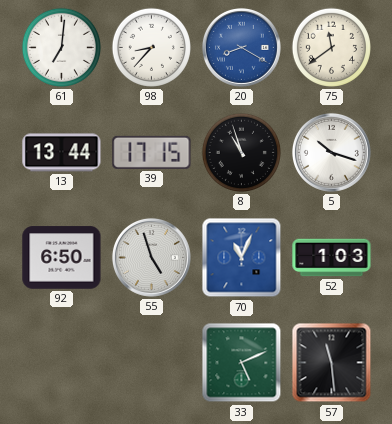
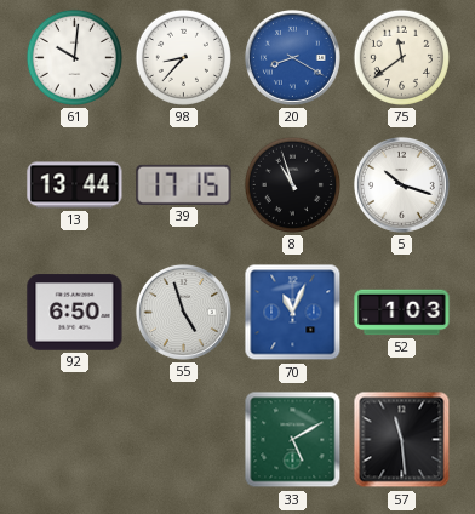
61: 7:01 -> 10:01 (74, 57)
33: 5:11 -> 5:10 (293, 440)
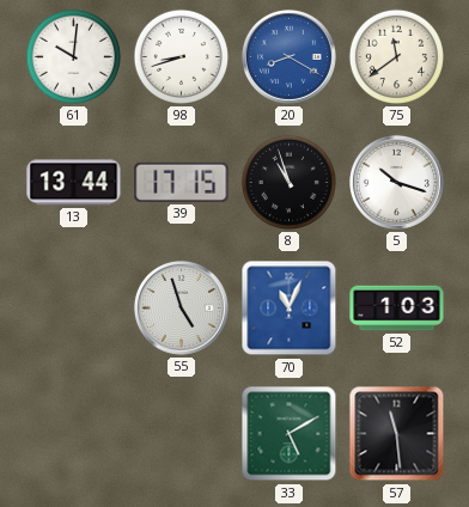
98: 8:37 -> 8:42 (181, 56)
92: 6:50 -> none (75, 313)
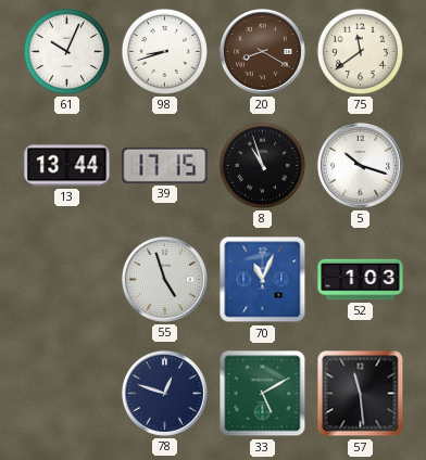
61: 10:01 -> 10:04 (66, 51)
20 dial: blue -> brown (262, 51)
78: none -> 12:48 (164, 393)
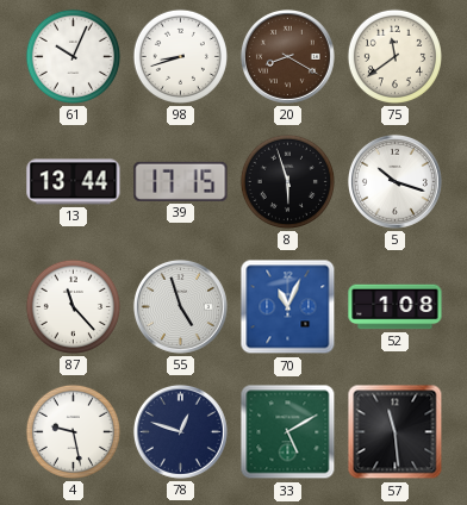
8: 10:57 -> 5:57 (287, 181)
87: none -> 11:23 (73, 306)
52: 1:03 -> 1:08 (396, 307)
4: none -> 9:28 (73, 431)
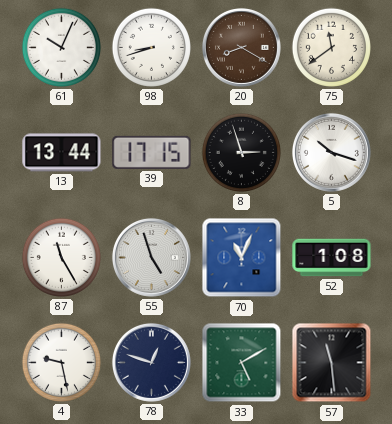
8: 5:57 -> 2:57 (241, 152)
87: 11:23 -> 11:25 (61, 257)
